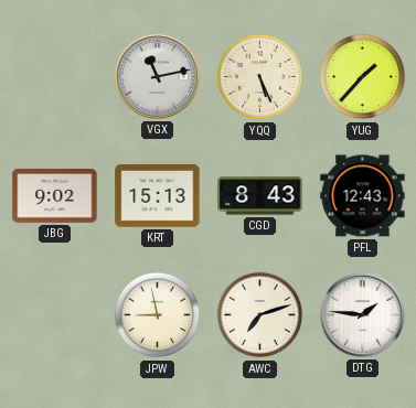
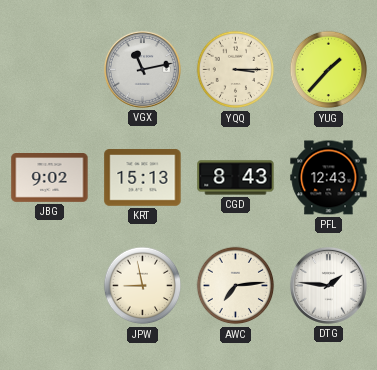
YQQ: 5:26 -> 3:15 (236, 70)
AWC: 7:12 -> 7:14 (236, 286)
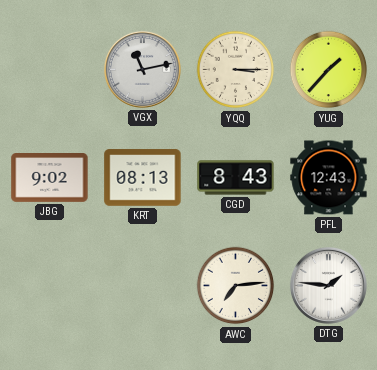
KRT: 15:13 -> 08:13 (143, 178)
JPW: 8:58 -> none (143, 286)
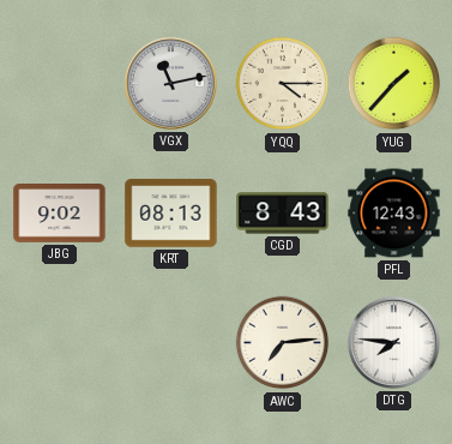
YQQ: 3:15 -> 4:15 (283, 84)
DTG: 1:46 -> 7:46 (393, 342)
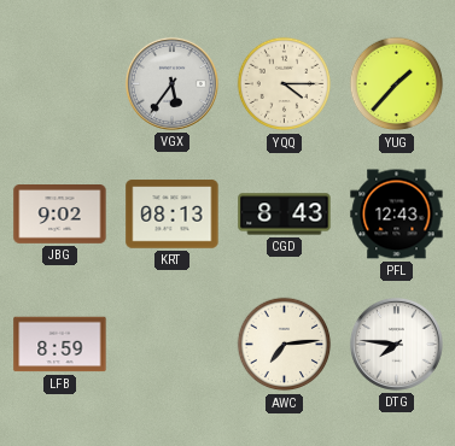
VGX: 11:13 -> 5:36 (171, 83)
LFB: none -> 8:59 (60, 345)
